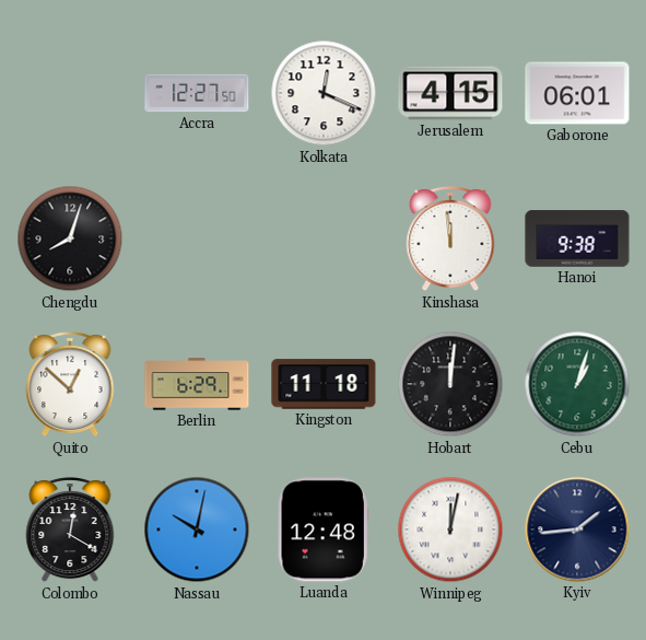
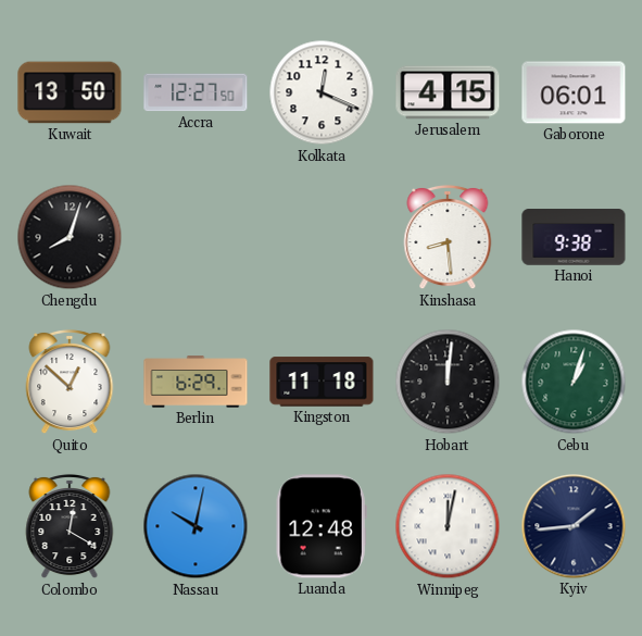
Kuwait: none -> 13:50 (70, 92)
Kinshasa: 11:59 -> 8:29 (448, 237)
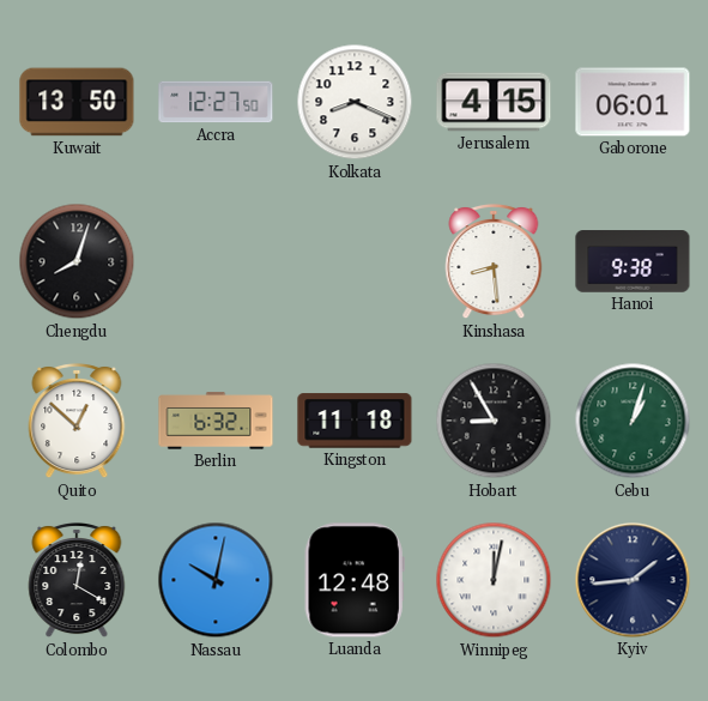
Kolkata: 12:19 -> 8:19 (355, 102)
Berlin: 6:29 -> 6:32 (216, 421)
Hobart: 12:01 -> 8:55 (494, 421)
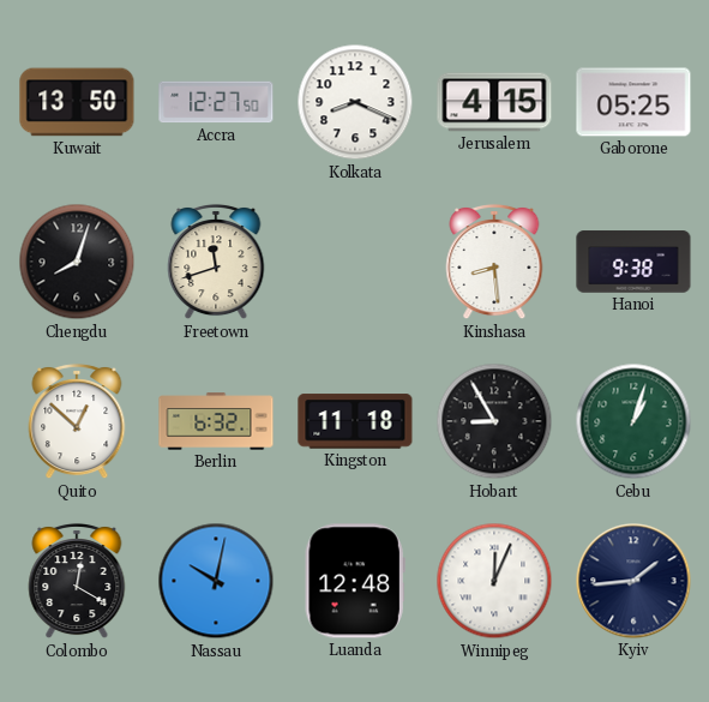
Gaborone: 06:01 -> 05:25 (633, 102)
Freetown: none -> 11:42 (216, 262)
Winnipeg: 12:02 -> 12:04 (494, 581)
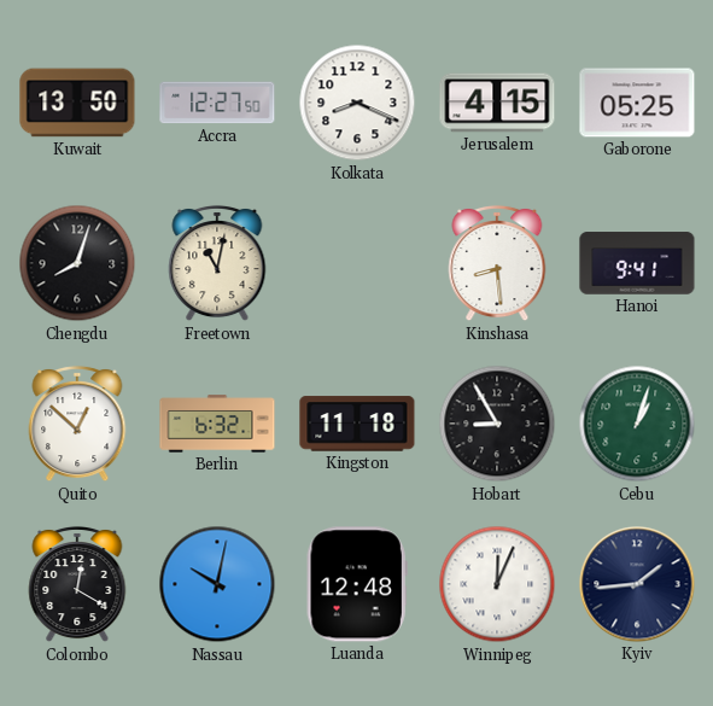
Freetown: 11:42 -> 11:02 (217, 263)
Hanoi: 9:38 -> 9:41 (637, 263)
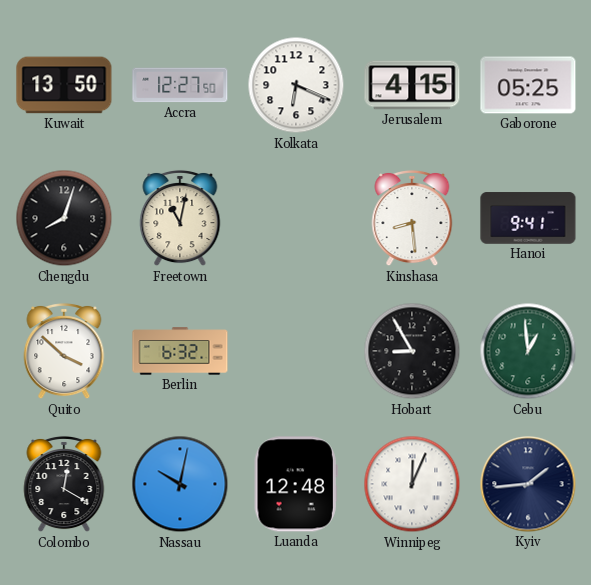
Kolkata: 8:19 -> 6:19 (296, 85)
Quito: 12:52 -> 3:52 (64, 351)
Kingston: 11:18 -> none (357, 424)
Cebu: 1:03 -> 12:59 (528, 351)
